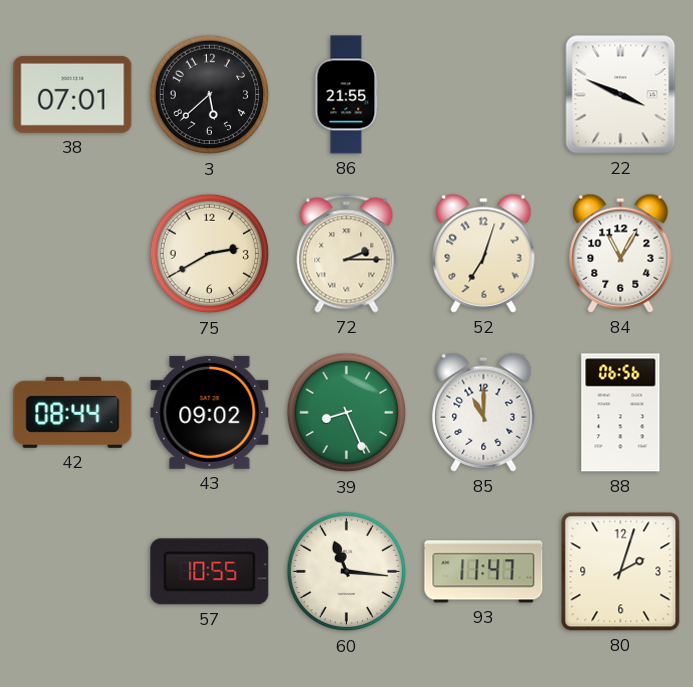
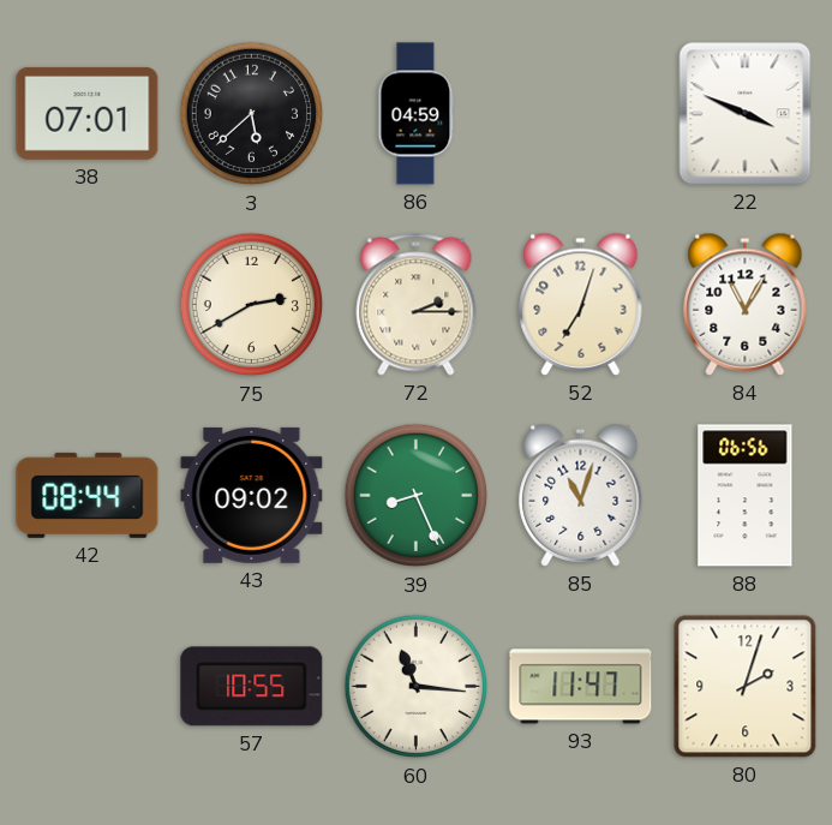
86: 21:55 -> 04:59 (417, 114)
85: 11:00 -> 11:03 (581, 495)
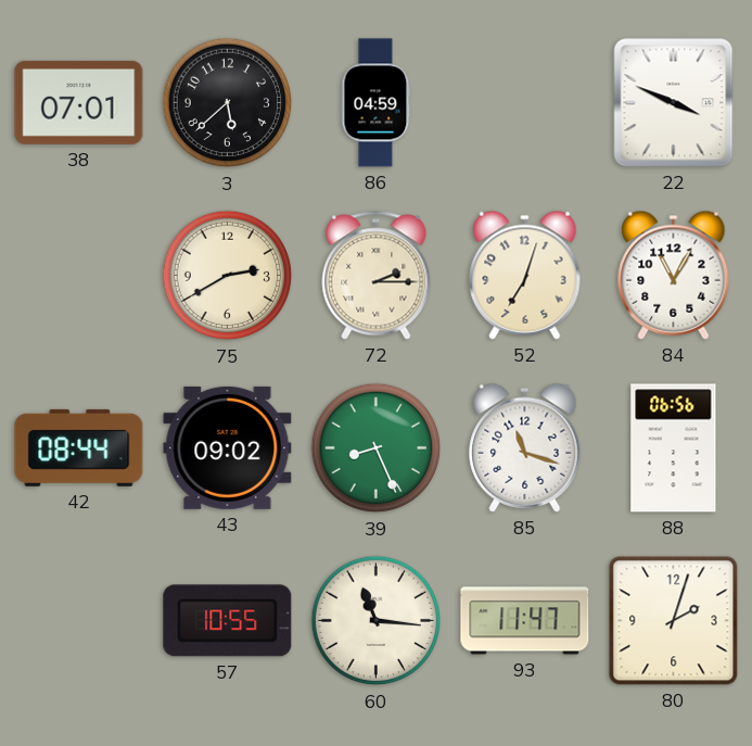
85: 11:03 -> 11:18 (525, 447)
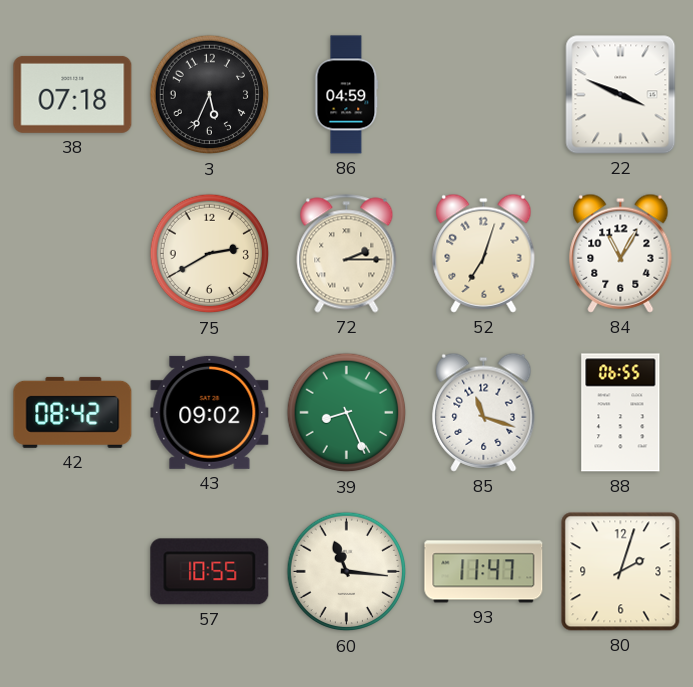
38: 07:01 -> 07:18 (73, 94)
3: 5:38 -> 5:34 (210, 95)
42: 08:44 -> 08:42 (73, 412)
88: 06:56 -> 06:55 (621, 413)
